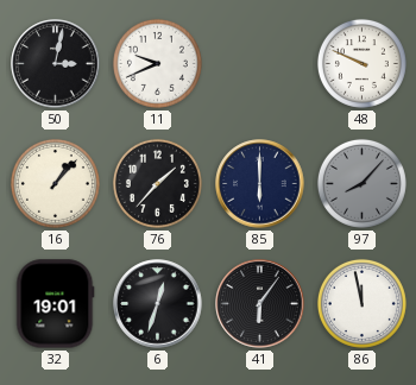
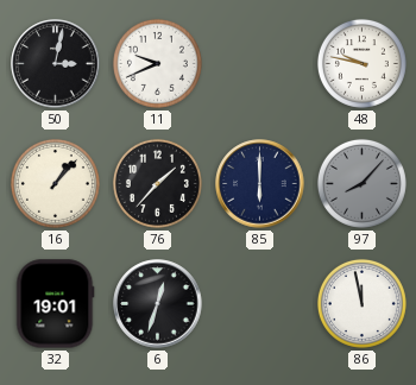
48: 9:49 -> 9:47 (361, 63)
41: 6:06 -> none (260, 304)
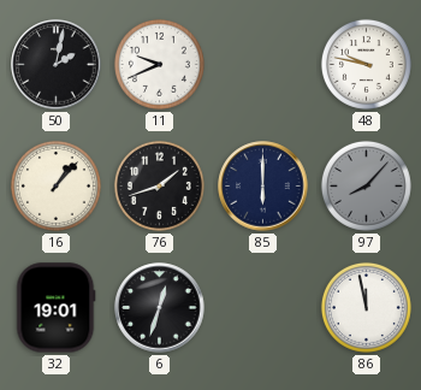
50: 3:02 -> 2:02 (57, 65)
76: 1:37 -> 1:42 (159, 185)
